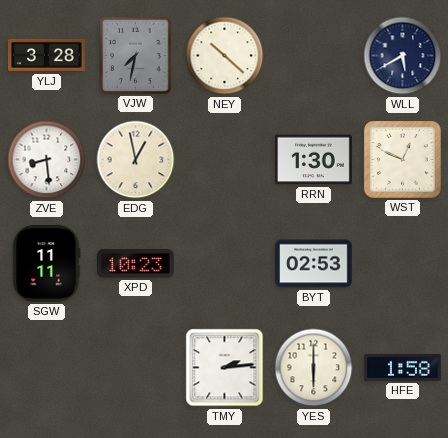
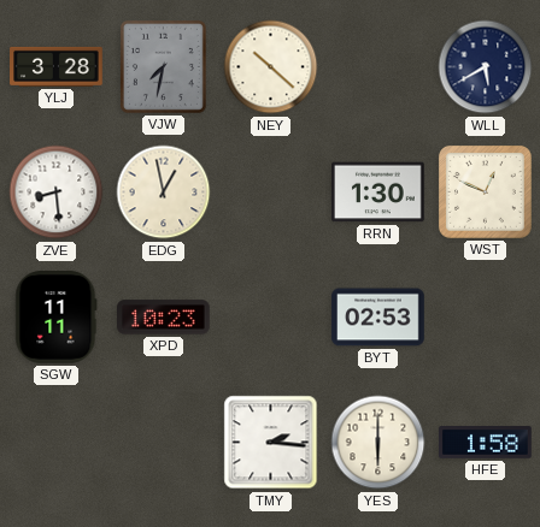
TMY: 2:14 -> 2:16 (271, 443)
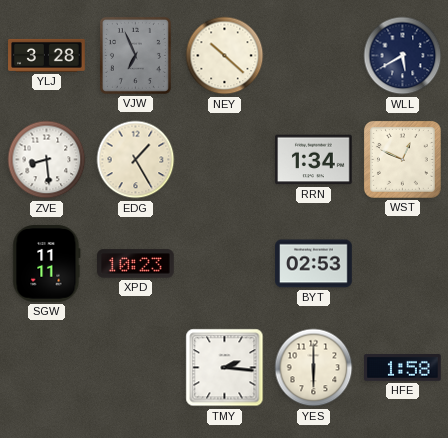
VJW: 7:32 -> 6:56 (135, 55)
EDG: 12:58 -> 1:25 (136, 160)
RRN: 1:30 -> 1:34 (314, 160)
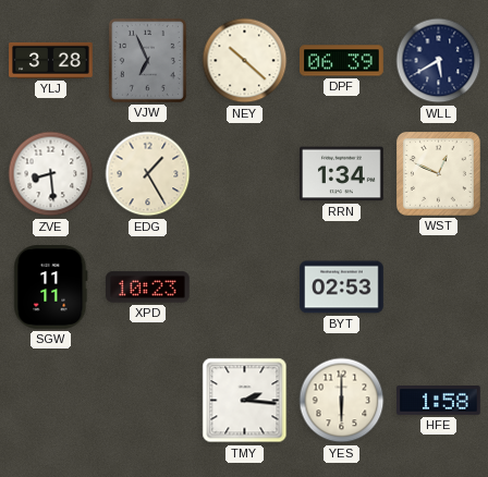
DPF: none -> 06:39 (342, 61)
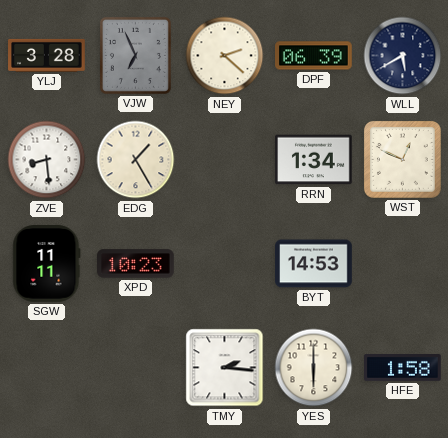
NEY: 10:22 -> 2:22 (225, 56)
BYT: 02:53 -> 14:53 (314, 264)
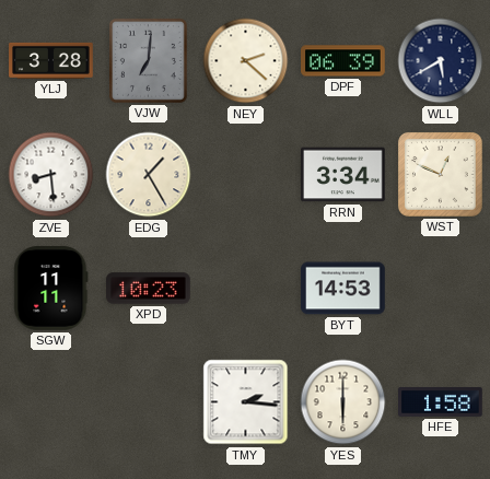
VJW: 6:56 -> 7:01 (148, 60)
RRN: 1:34 -> 3:34 (343, 175)
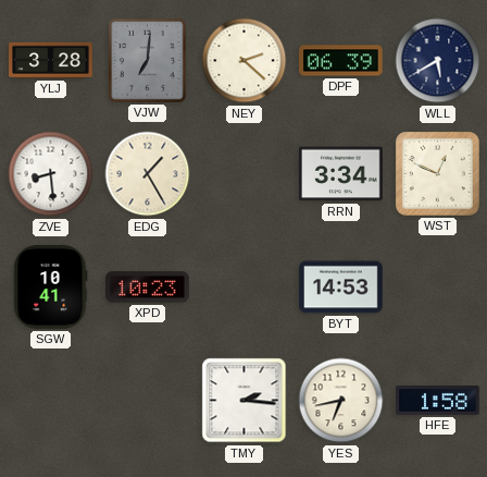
SGW: 11:11 -> 10:41 (51, 288)
YES: 6:00 -> 6:43 (341, 401)
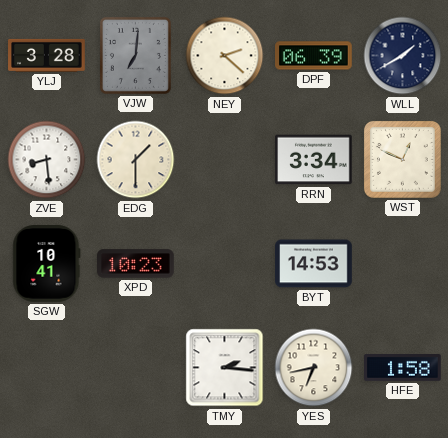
WLL: 5:40 -> 1:40 (403, 56)
EDG: 1:25 -> 1:30 (136, 160)
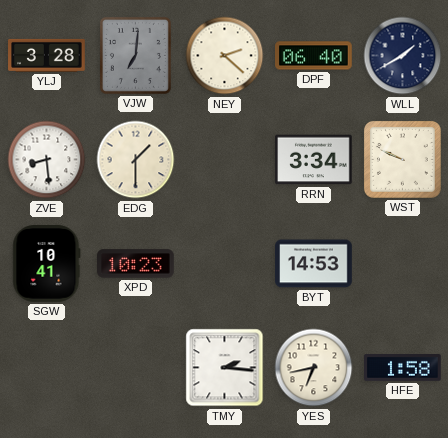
DPF: 06:39 -> 06:40 (314, 56)
WST: 12:49 -> 9:49 (403, 159)
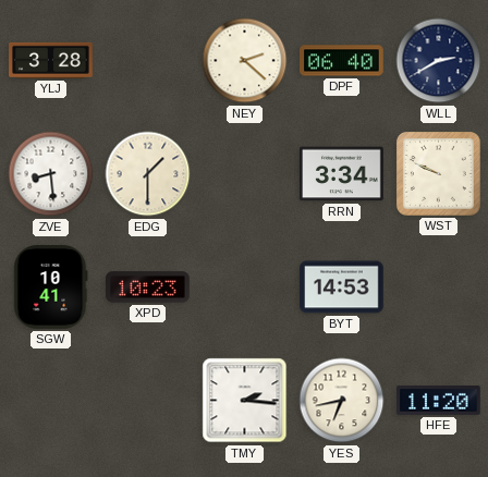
VJW: 7:01 -> none (135, 55)
WLL: 1:40 -> 2:40 (439, 61)
HFE: 1:58 -> 11:20 (439, 401)
